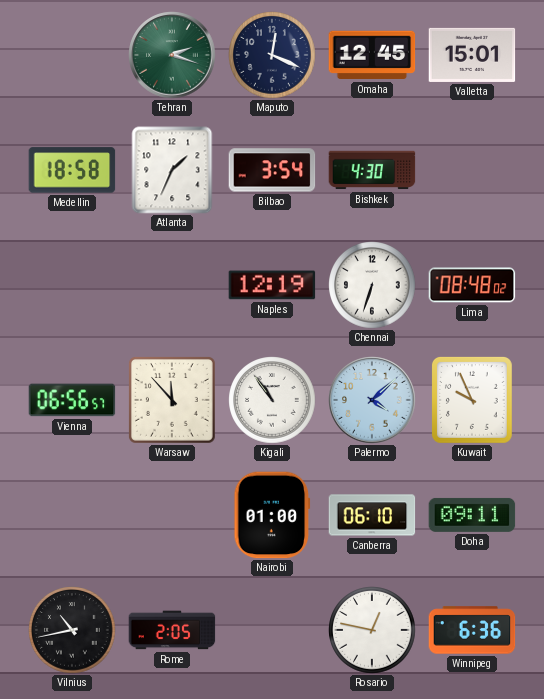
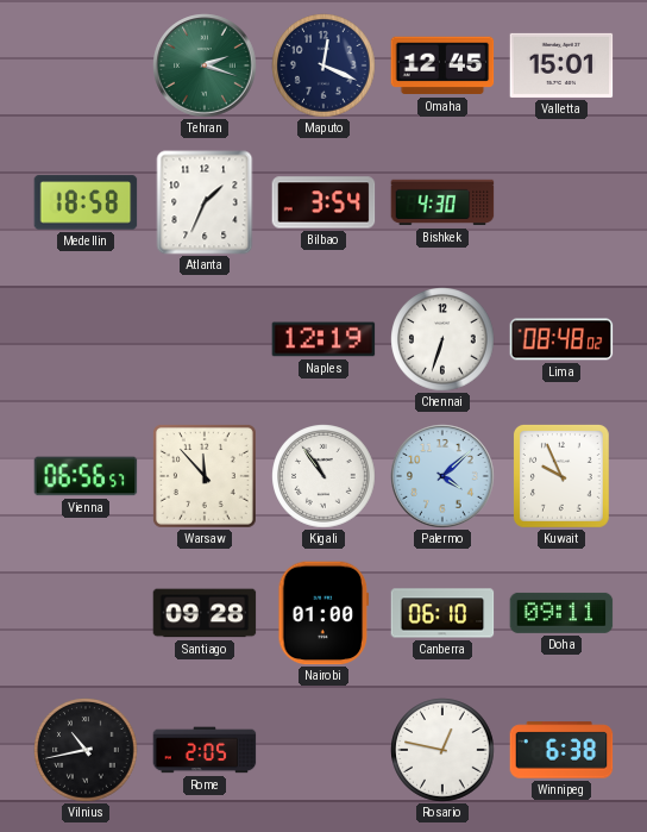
Santiago: none -> 09:28 (205, 613)
Winnipeg: 6:36 -> 6:38 (561, 750)
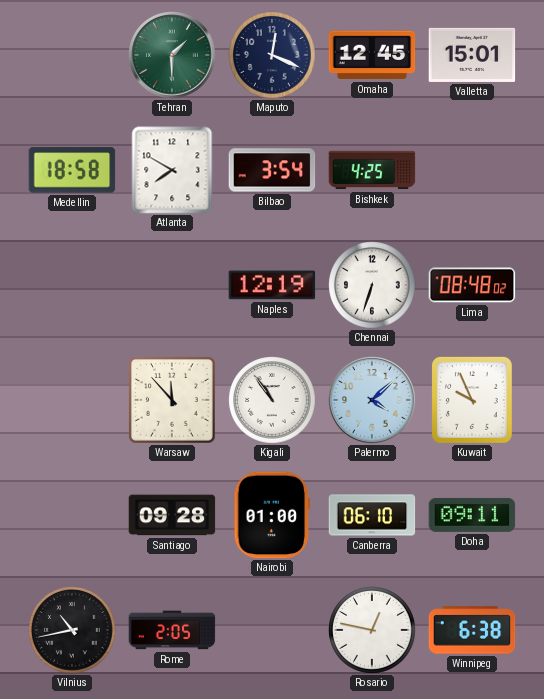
Tehran: 2:18 -> 1:30 (172, 55)
Atlanta: 1:34 -> 7:50 (172, 170)
Bishkek: 4:30 -> 4:25 (372, 170)
Vienna: 06:56 -> none (86, 476)
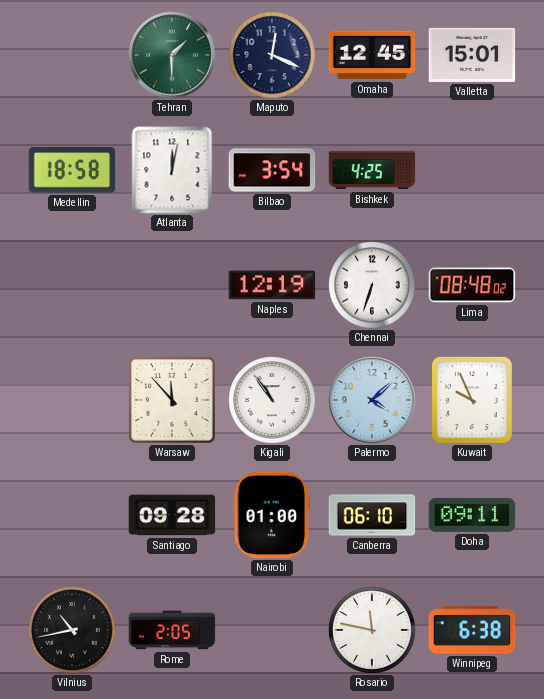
Atlanta: 7:50 -> 12:02 (172, 170)
Rosario: 12:47 -> 11:47 (372, 630)
